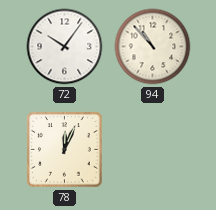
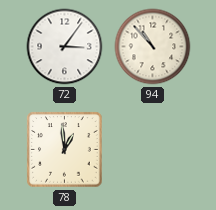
72: 10:06 -> 3:06 (65, 47)
78: 12:04 -> 12:59 (65, 150)
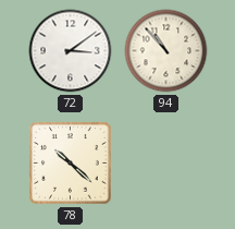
72: 3:06 -> 3:09 (71, 51)
78: 12:59 -> 10:22 (71, 164)
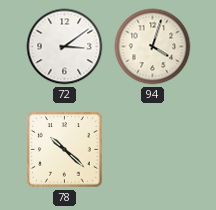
94: 10:53 -> 4:03 (153, 47)
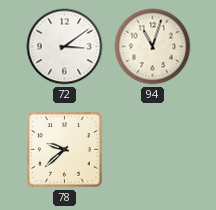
94: 4:03 -> 11:03 (153, 47)
78: 10:22 -> 9:38 (65, 150)
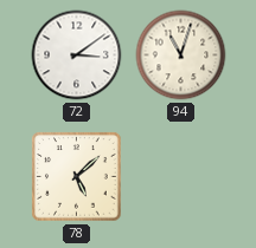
78: 9:38 -> 5:08 (77, 177)
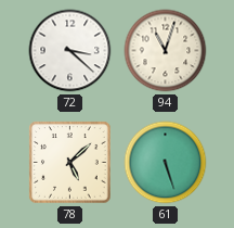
72: 3:09 -> 3:22 (70, 51)
61: none -> 5:27 (166, 163)
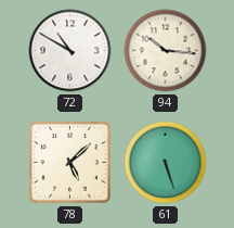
72: 3:22 -> 10:50 (70, 51)
94: 11:03 -> 10:16 (166, 51)
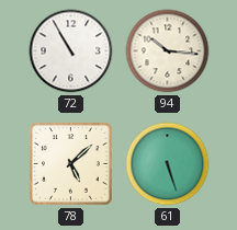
72: 10:50 -> 10:55 (71, 51)
